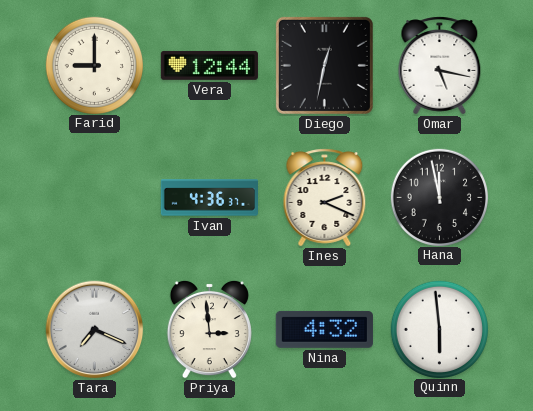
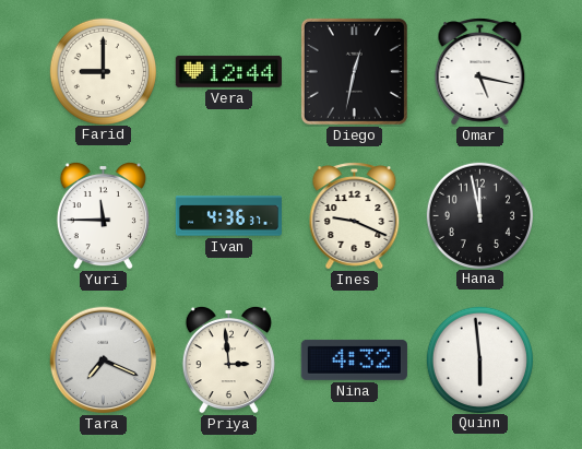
Yuri: none -> 11:45 (103, 215)
Ines: 2:19 -> 9:19 (355, 216)
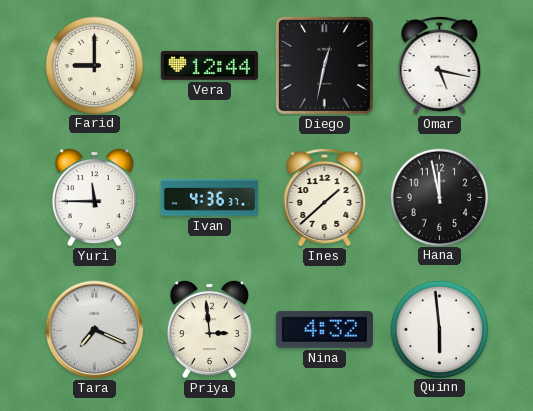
Ines: 9:19 -> 1:38 (325, 198)
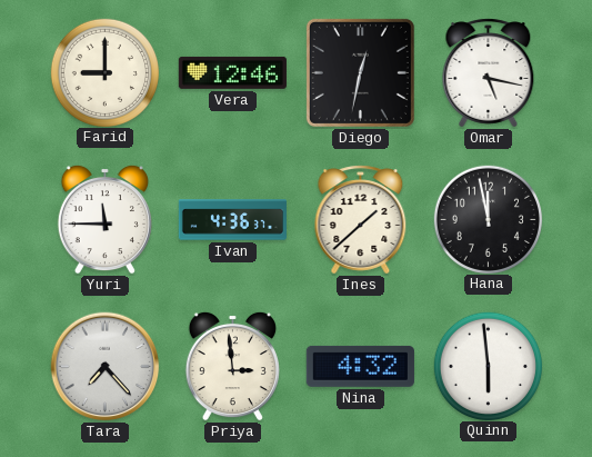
Vera: 12:44 -> 12:46 (232, 72)
Tara: 7:19 -> 7:23 (106, 367)
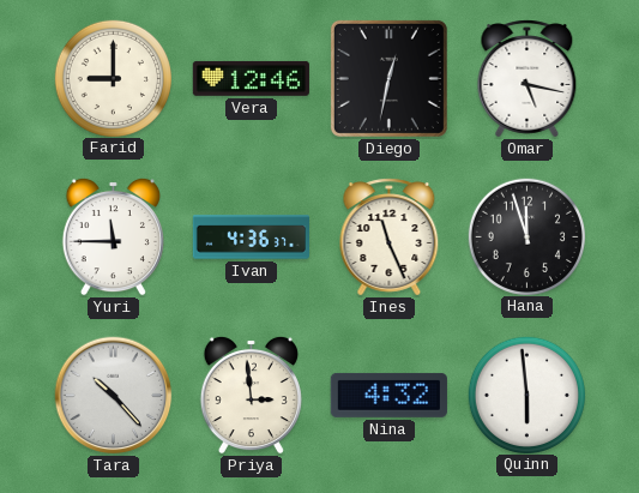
Ines: 1:38 -> 11:26 (390, 238)
Hana: 11:58 -> 11:57 (526, 236)
Tara: 7:23 -> 10:23 (114, 396)
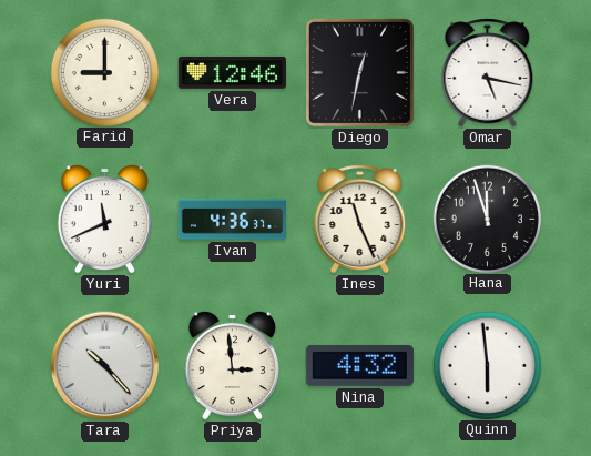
Yuri: 11:45 -> 11:41 (104, 219)
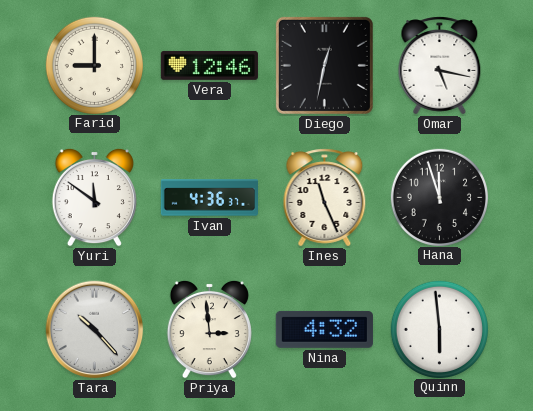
Yuri: 11:41 -> 11:51 (94, 197)
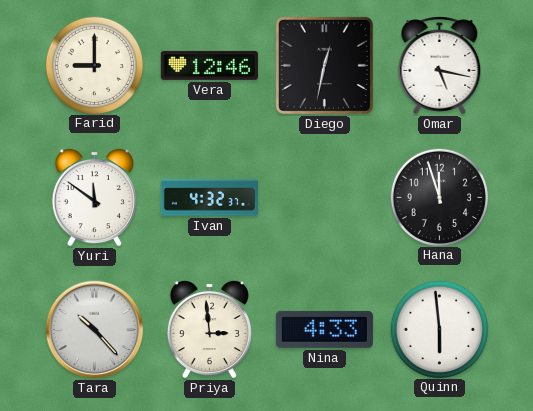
Ivan: 4:36 -> 4:32 (209, 198)
Ines: 11:26 -> none (325, 198)
Nina: 4:32 -> 4:33 (324, 329)
